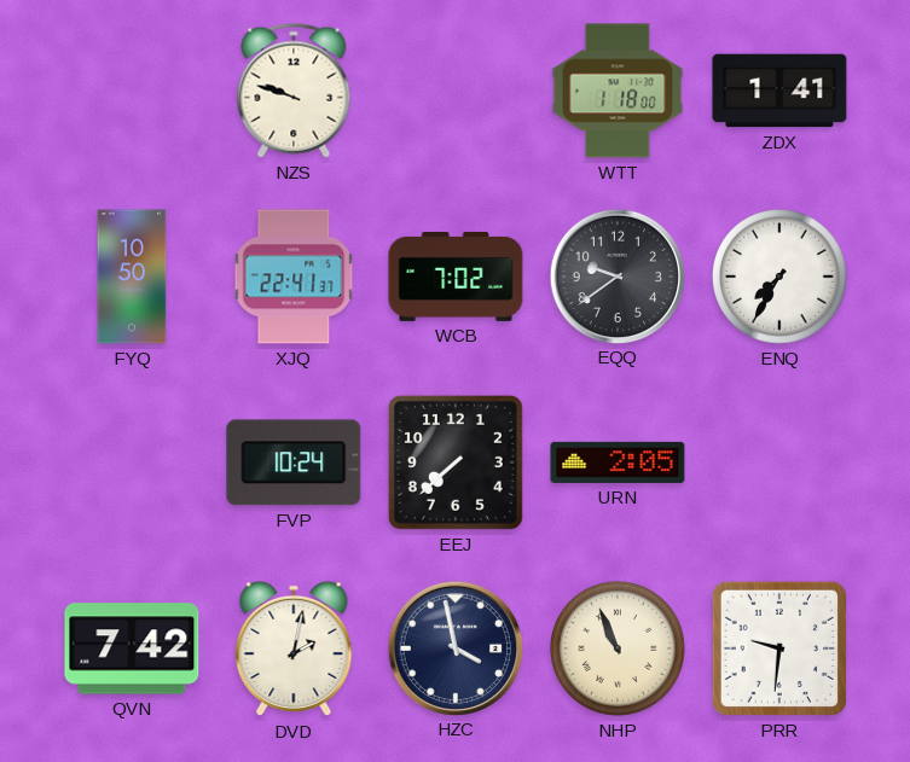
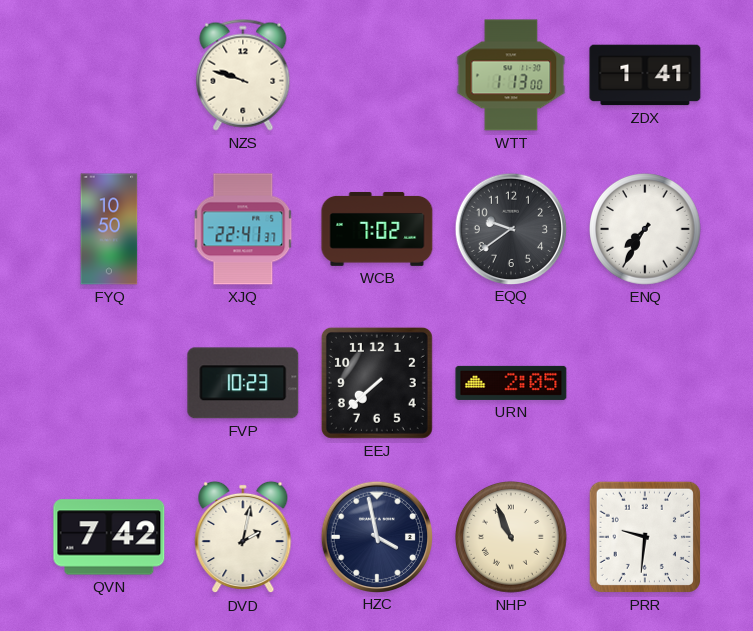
WTT: 1:18 -> 1:13 (511, 75)
FVP: 10:24 -> 10:23 (243, 383)
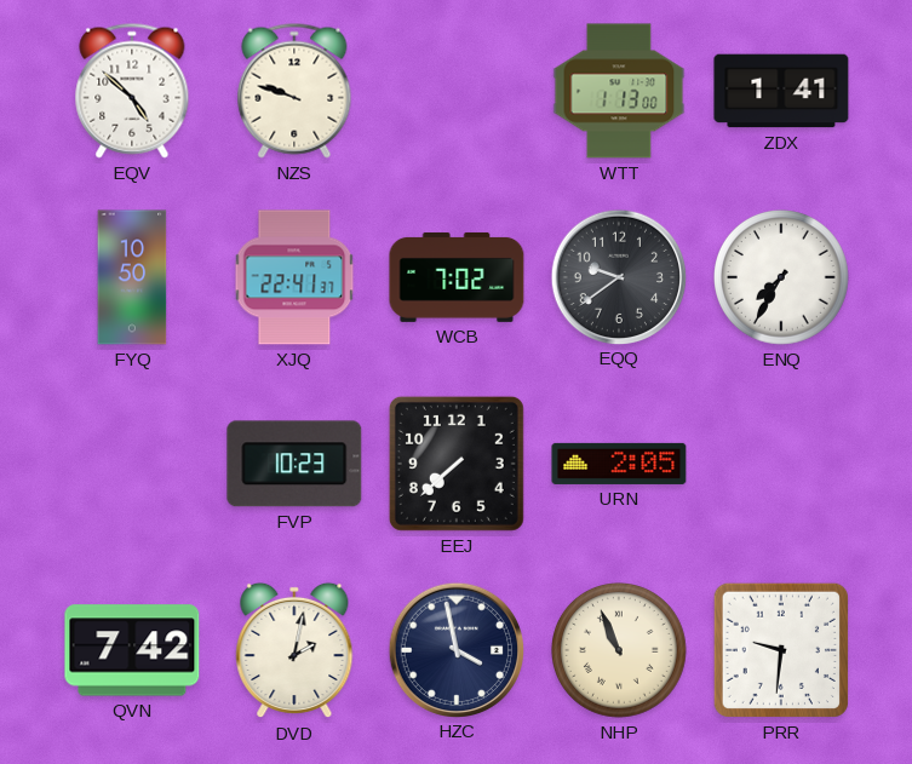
EQV: none -> 4:52 (132, 91)
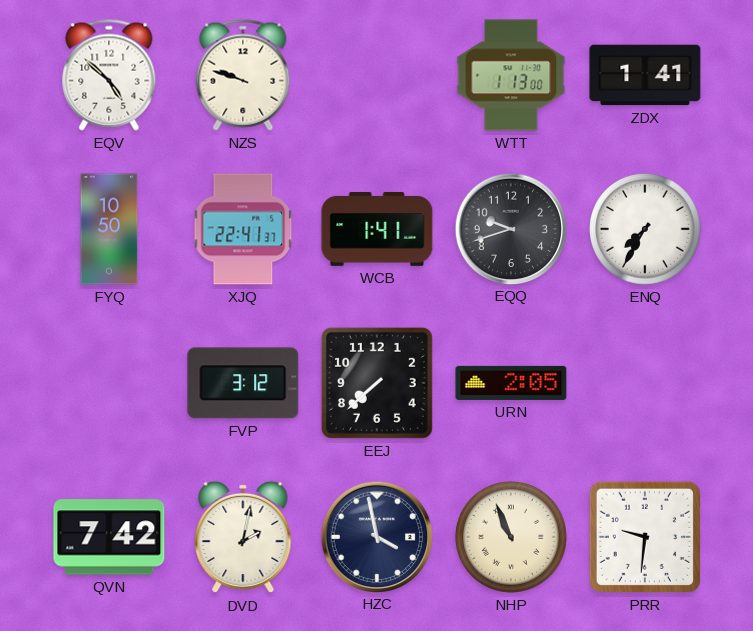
WCB: 7:02 -> 1:41 (377, 229)
EQQ: 9:39 -> 9:42 (510, 228)
FVP: 10:23 -> 3:12 (243, 383)
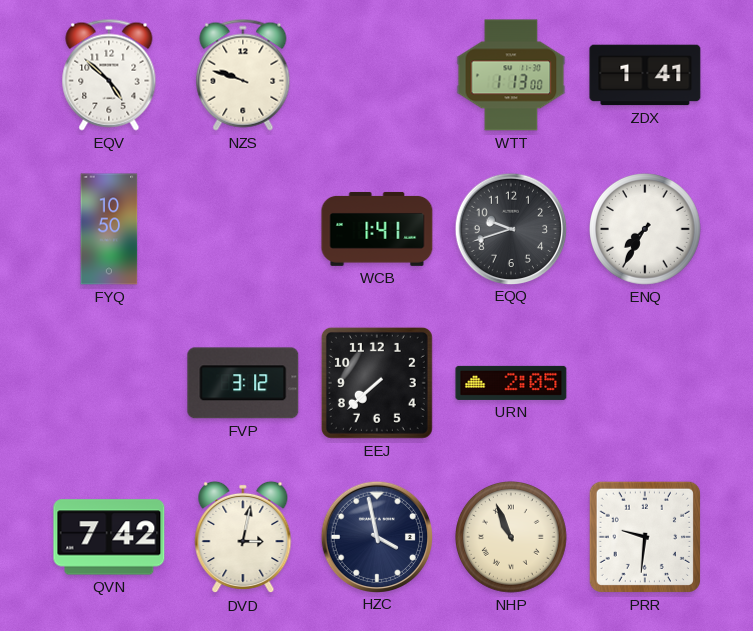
XJQ: 22:41 -> none (243, 229)
DVD: 2:02 -> 3:02 (243, 537)
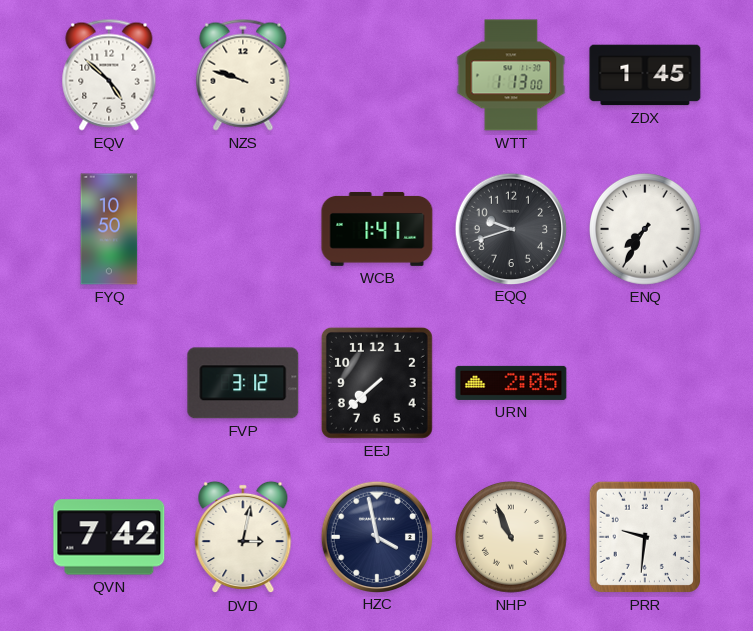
ZDX: 1:41 -> 1:45 (645, 75)
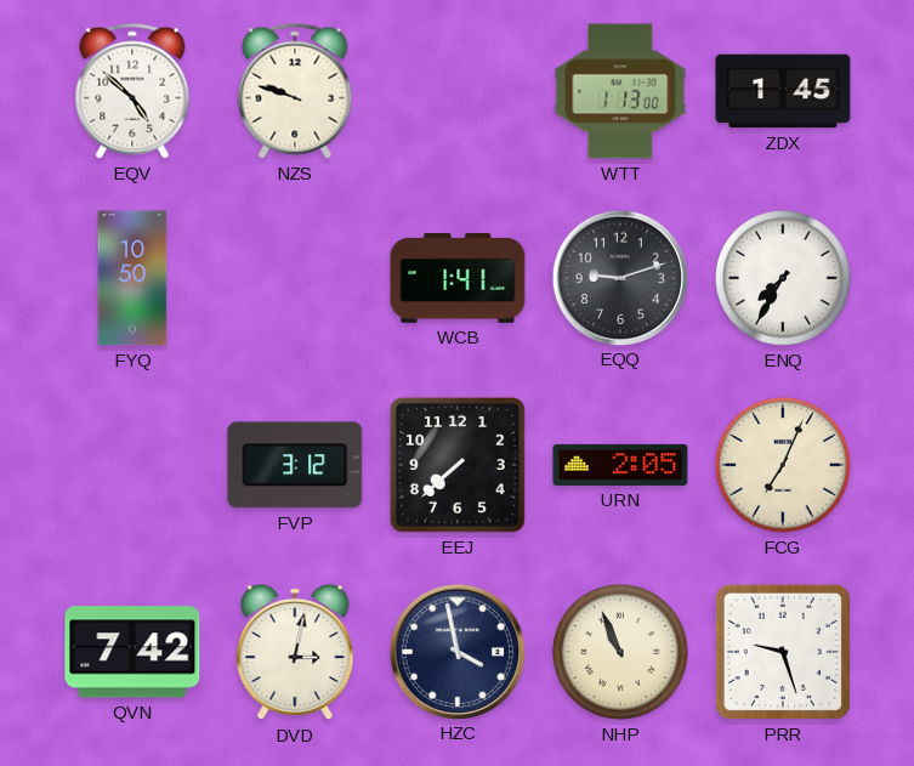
EQQ: 9:42 -> 9:12 (619, 277)
FCG: none -> 7:04 (784, 466)
PRR: 9:31 -> 9:27 (783, 652)
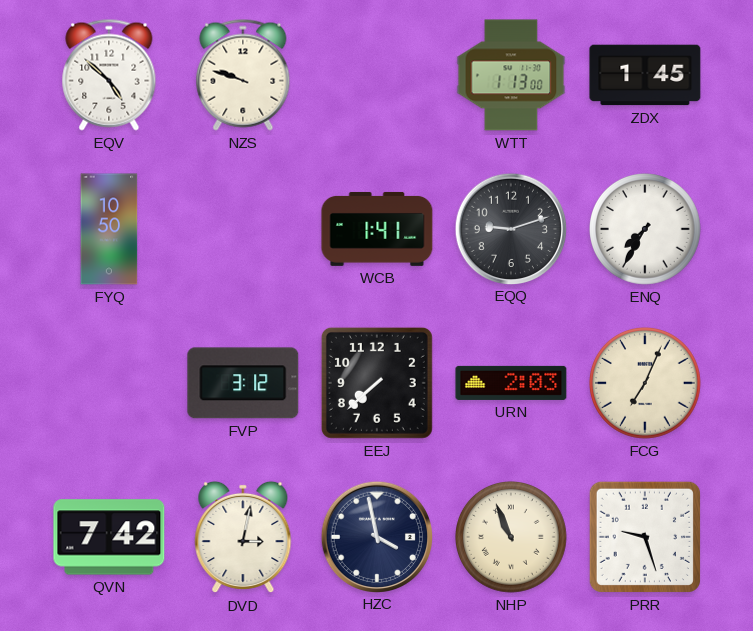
URN: 2:05 -> 2:03 (511, 383)
